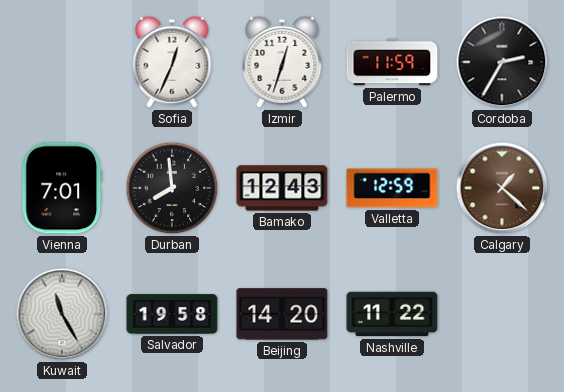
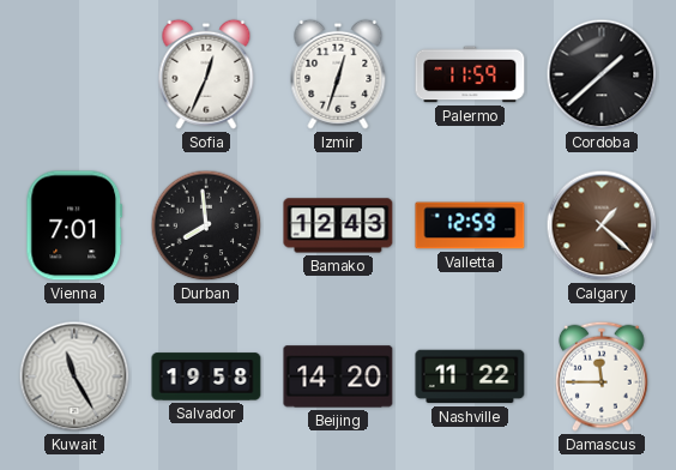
Cordoba: 2:35 -> 1:38 (602, 74)
Damascus: none -> 11:45 (603, 376)
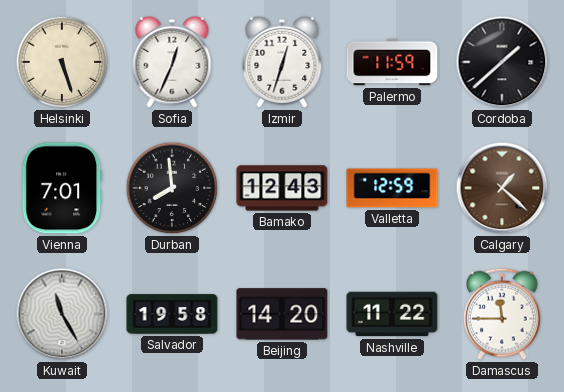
Helsinki: none -> 5:27 (62, 62)
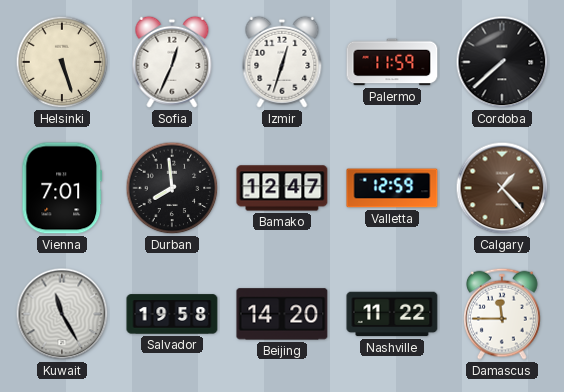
Cordoba: 1:38 -> 7:38 (502, 62)
Bamako: 12:43 -> 12:47 (282, 188)
Calgary: 1:22 -> 1:23 (502, 188)
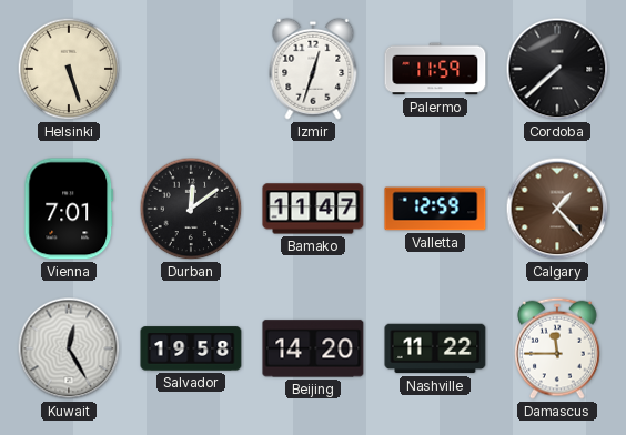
Sofia: 12:34 -> none (172, 62)
Durban: 7:59 -> 12:09 (191, 209)
Bamako: 12:47 -> 11:47 (313, 209)
Kuwait: 11:25 -> 12:25 (69, 348)
